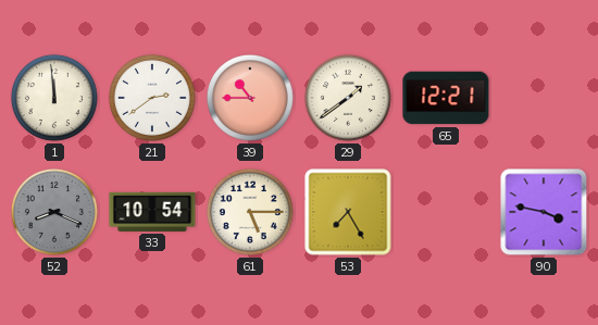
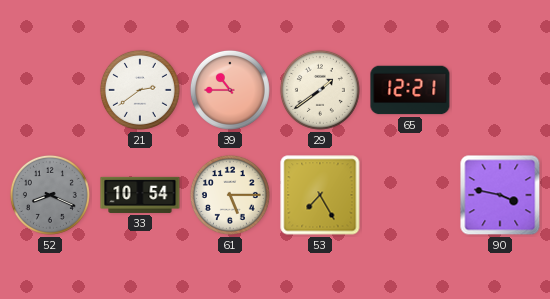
1: 11:59 -> none (54, 98)
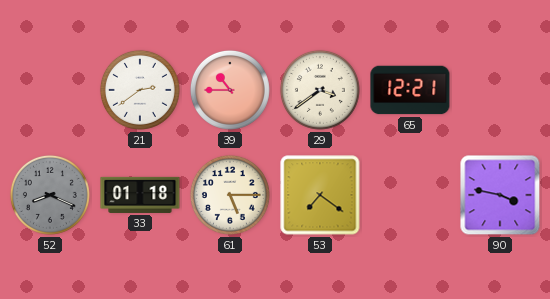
29: 1:39 -> 3:39 (320, 90)
33: 10:54 -> 01:18 (140, 195)
53: 7:25 -> 7:21 (320, 195)
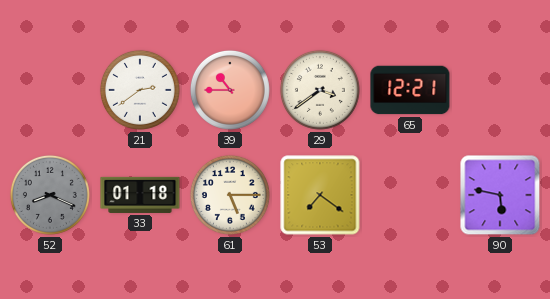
90: 3:47 -> 5:47 (500, 195)
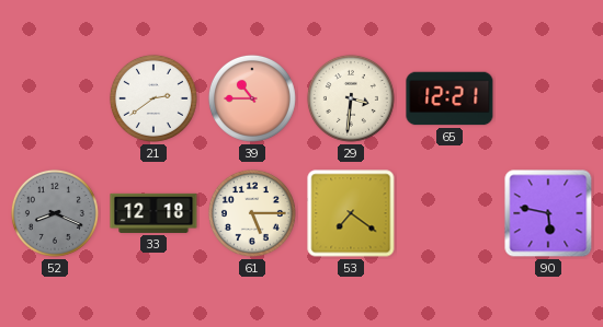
29: 3:39 -> 3:31 (351, 98)
33: 01:18 -> 12:18 (153, 213)
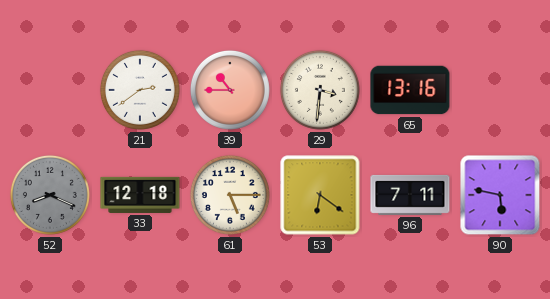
65: 12:21 -> 13:16 (410, 90)
53: 7:21 -> 6:21 (320, 195)
96: none -> 7:11 (410, 195)
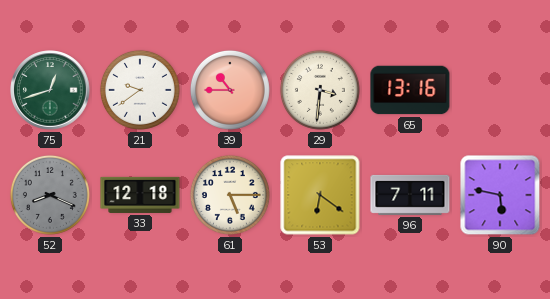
75: none -> 12:42 (50, 90)
21: 2:39 -> 9:39 (140, 90)
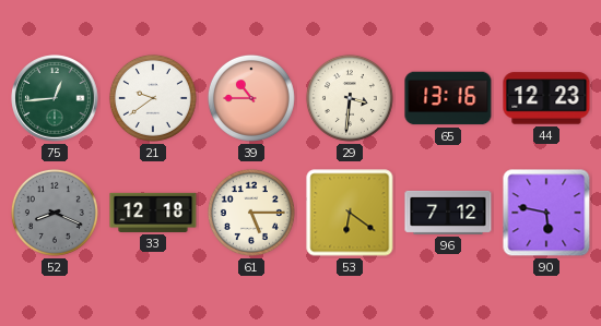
75: 12:42 -> 12:44 (55, 98)
44: none -> 12:23 (546, 98)
96: 7:11 -> 7:12 (448, 213)
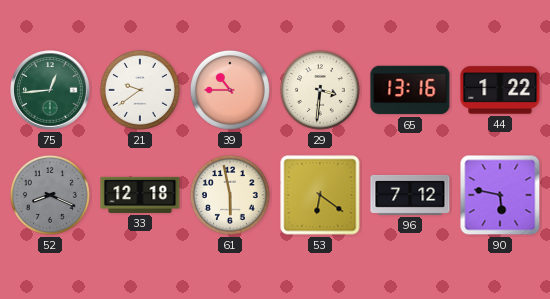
44: 12:23 -> 1:22 (500, 90)
61: 5:15 -> 5:58 (230, 195)
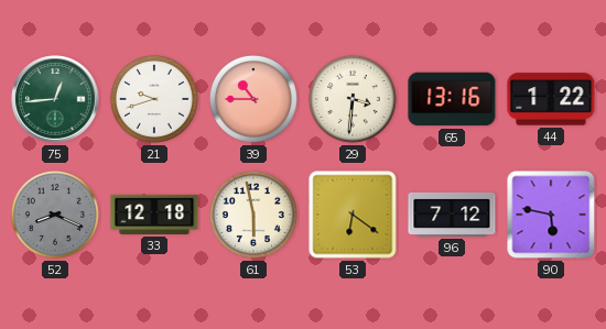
21: 9:39 -> 9:42 (154, 99)
